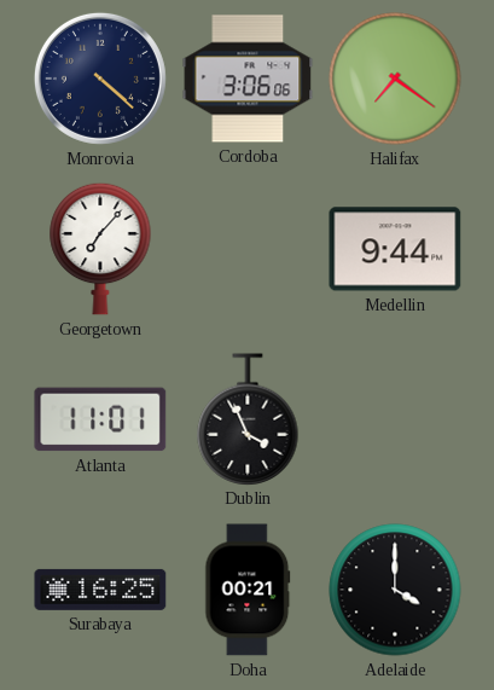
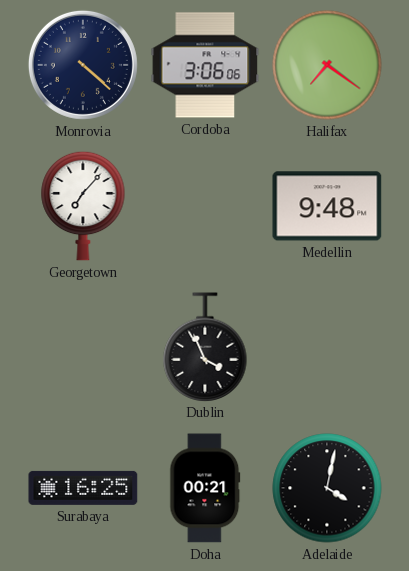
Medellin: 9:44 -> 9:48 (327, 206)
Atlanta: 11:01 -> none (100, 419)
Adelaide: 4:00 -> 4:02 (327, 488)
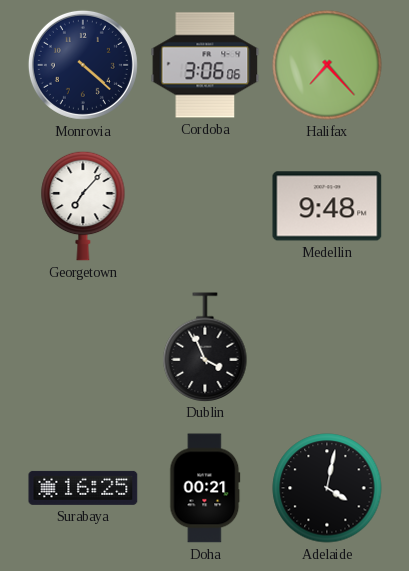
Halifax: 7:21 -> 7:23 (327, 65)
